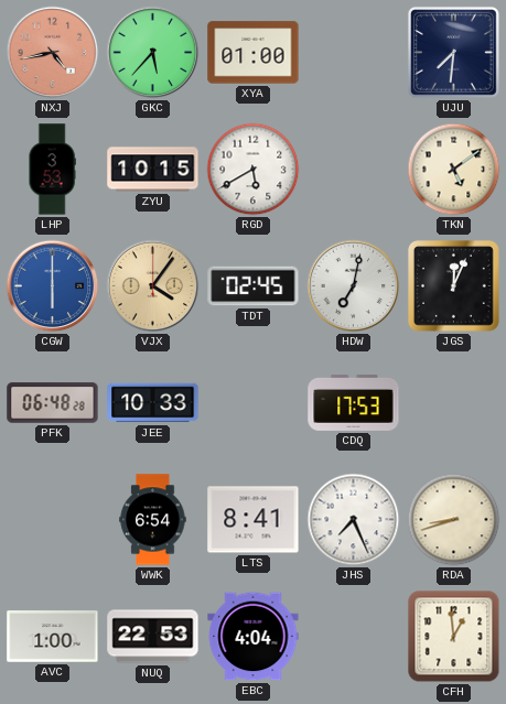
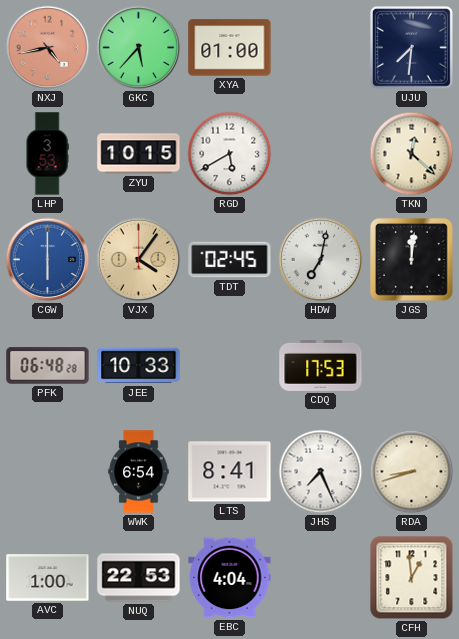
TKN: 5:09 -> 12:22 (412, 154)
JGS: 12:04 -> 12:01 (412, 260)
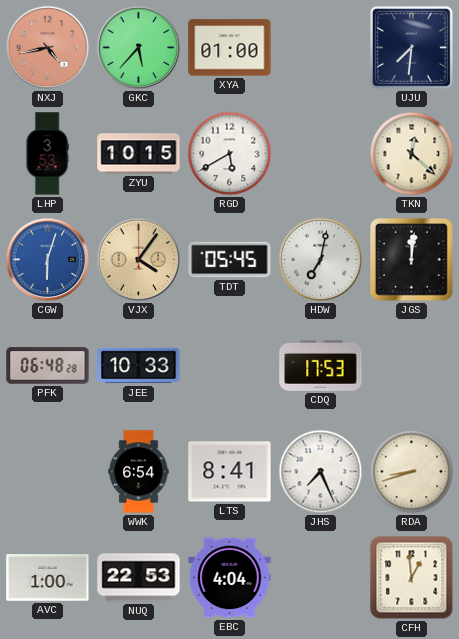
CGW: 6:00 -> 6:03 (48, 260)
TDT: 02:45 -> 05:45 (230, 260)
